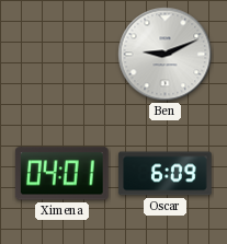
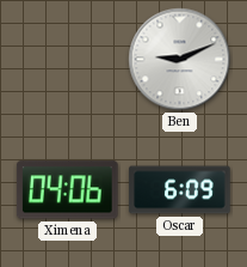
Ximena: 04:01 -> 04:06 (67, 190)
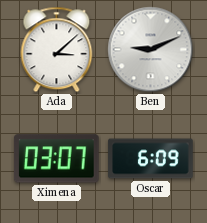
Ada: none -> 3:08 (57, 50)
Ximena: 04:06 -> 03:07 (56, 159)
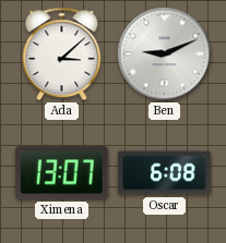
Ximena: 03:07 -> 13:07 (61, 173)
Oscar: 6:09 -> 6:08 (165, 173)
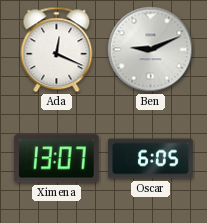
Ada: 3:08 -> 12:19 (57, 50)
Oscar: 6:08 -> 6:05 (151, 159)
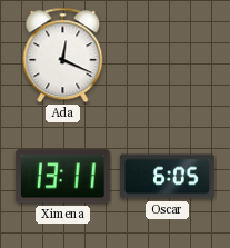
Ben: 9:11 -> none (151, 50)
Ximena: 13:07 -> 13:11 (62, 177)
